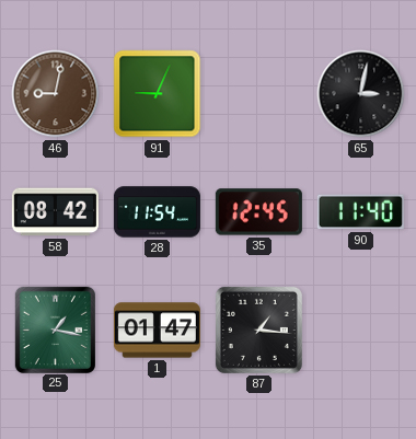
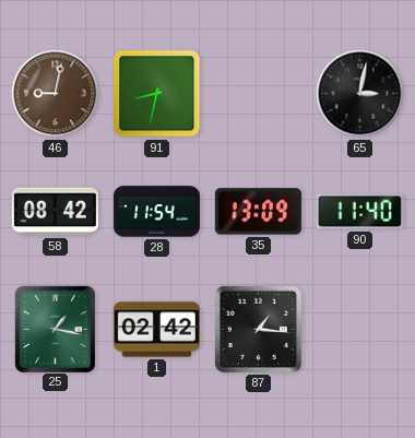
91: 9:04 -> 8:32 (157, 94)
35: 12:45 -> 13:09 (258, 212)
1: 01:47 -> 02:42 (156, 330)
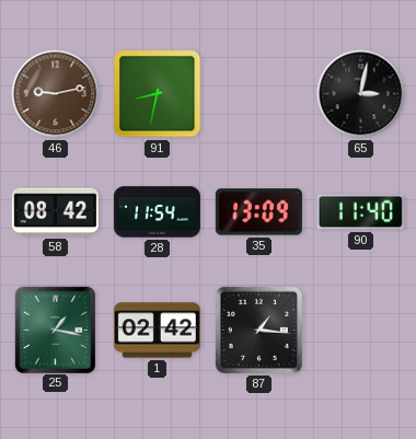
46: 9:02 -> 9:13 (56, 94)
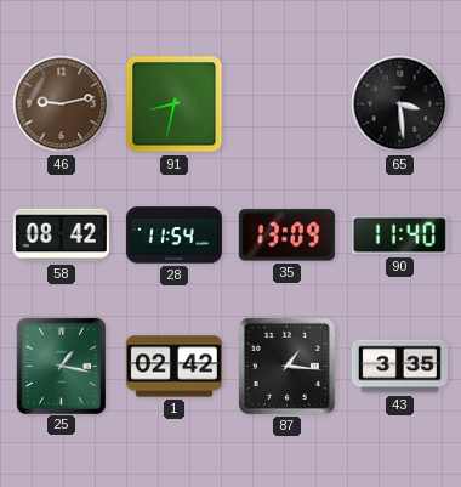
65: 3:02 -> 3:29 (400, 104)
43: none -> 3:35 (399, 367)
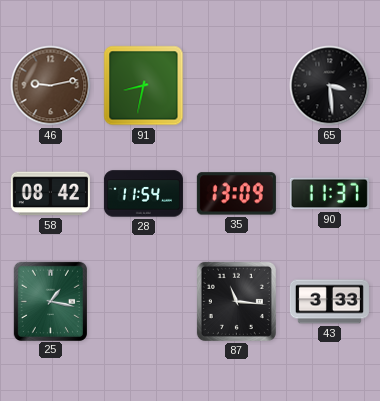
90: 11:40 -> 11:37 (329, 194)
1: 02:42 -> none (173, 367)
87: 1:16 -> 11:16 (236, 301)
43: 3:35 -> 3:33 (329, 302)
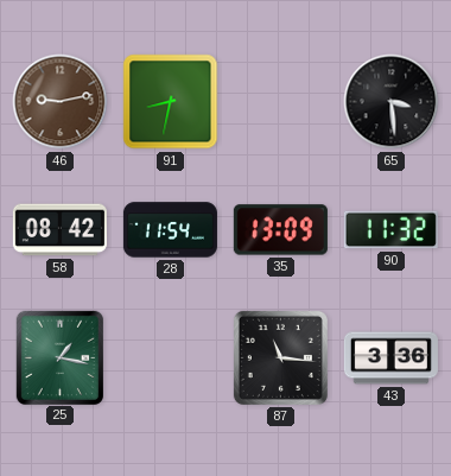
90: 11:37 -> 11:32 (390, 230)
43: 3:33 -> 3:36 (390, 358)
